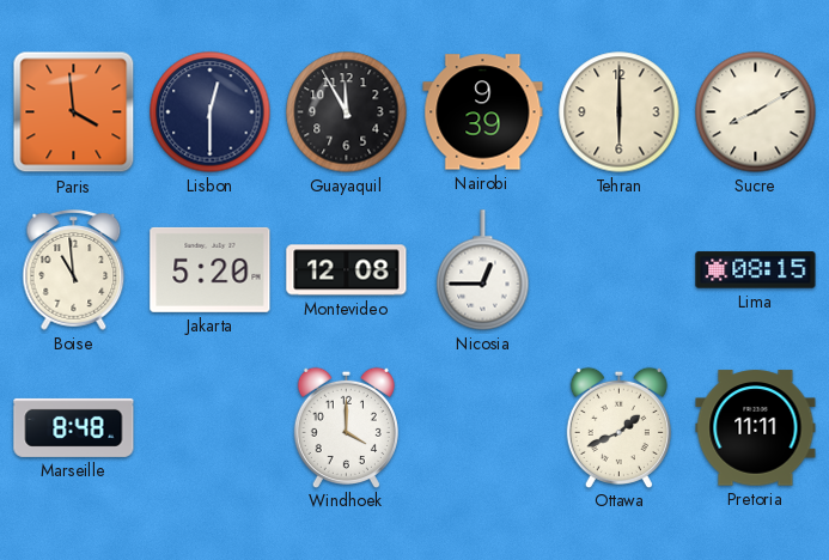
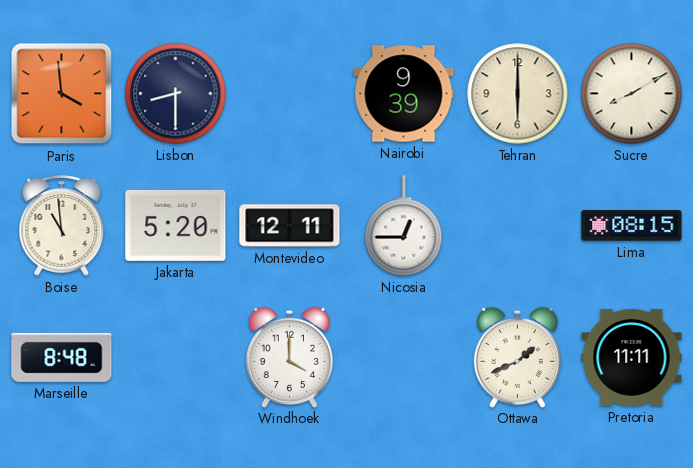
Lisbon: 12:30 -> 8:30 (176, 94)
Guayaquil: 11:55 -> none (347, 112)
Montevideo: 12:08 -> 12:11 (290, 226)
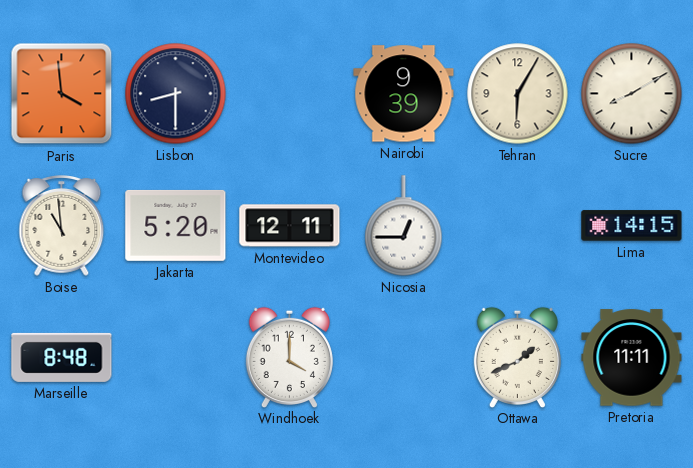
Tehran: 6:00 -> 6:05 (518, 94)
Lima: 08:15 -> 14:15 (632, 226)
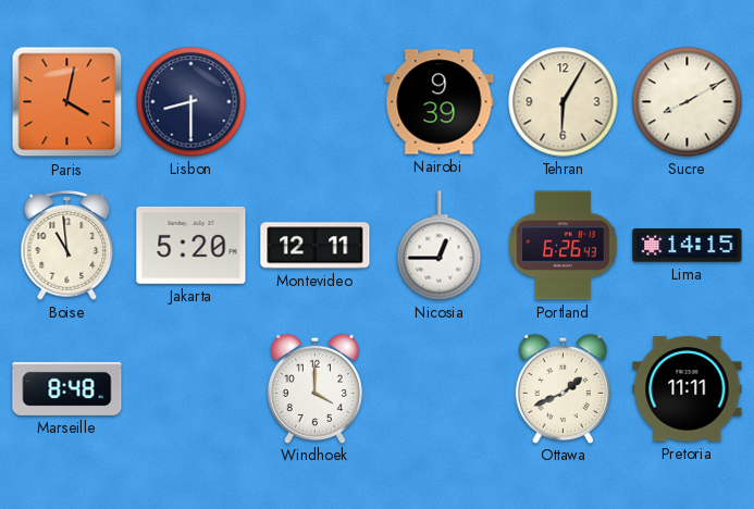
Paris: 3:59 -> 4:02 (67, 102)
Portland: none -> 6:26 (563, 246)
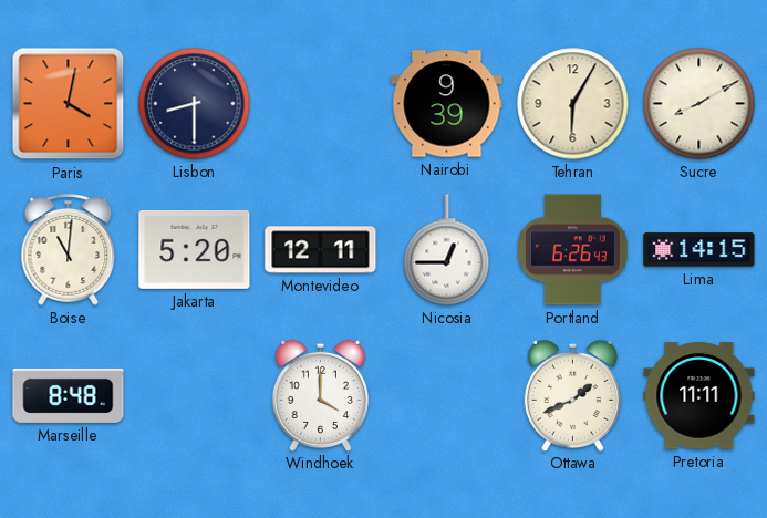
Boise: 10:59 -> 11:01 (69, 250)
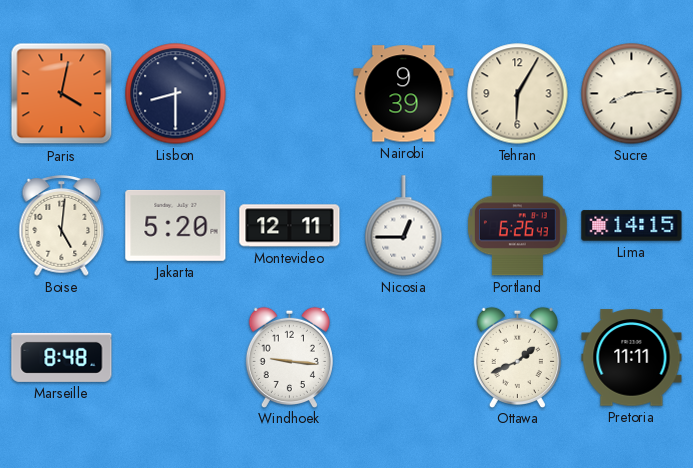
Sucre: 8:10 -> 8:14 (632, 94)
Boise: 11:01 -> 5:01 (62, 226)
Windhoek: 4:00 -> 9:16 (289, 357)
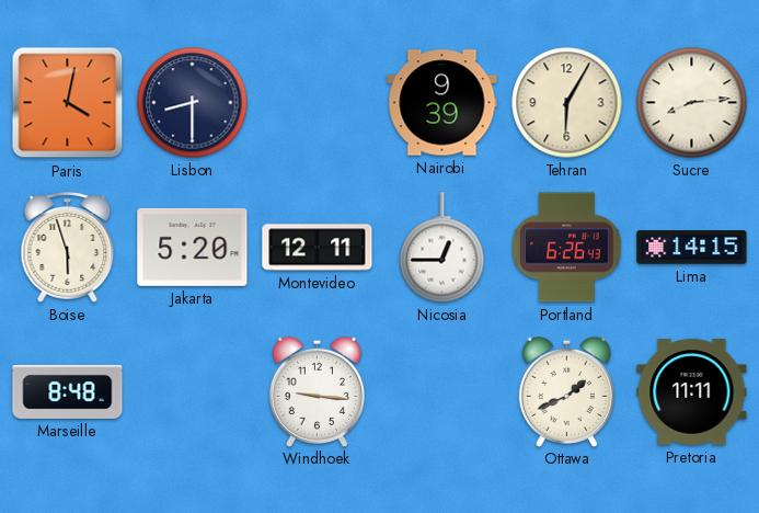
Boise: 5:01 -> 5:57 (68, 248)
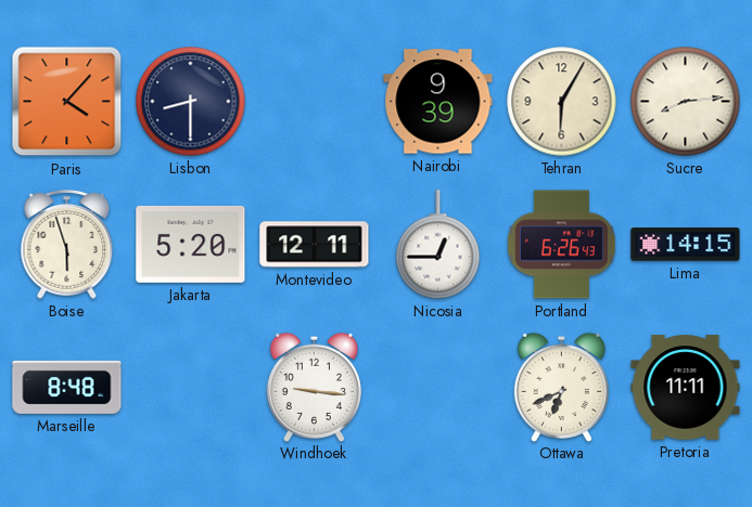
Paris: 4:02 -> 4:07 (67, 102)
Ottawa: 1:41 -> 6:41 (561, 387)
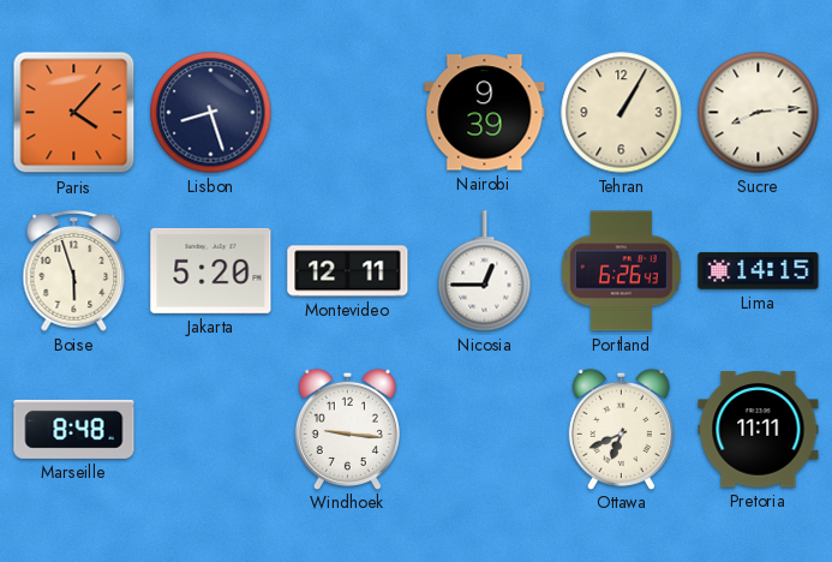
Lisbon: 8:30 -> 8:27 (211, 113)
Tehran: 6:05 -> 1:05 (622, 113)
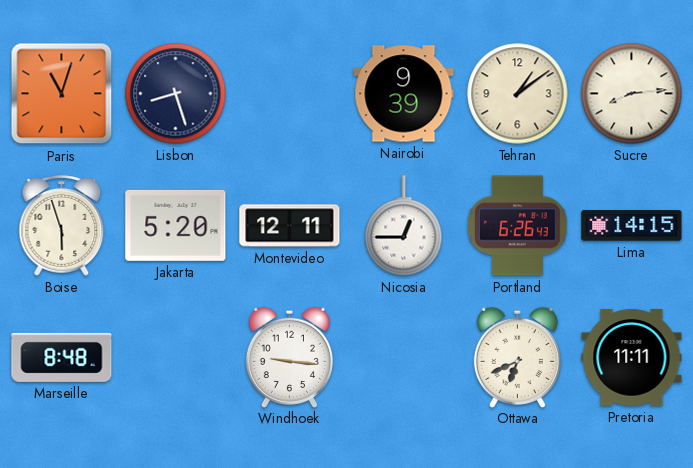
Paris: 4:07 -> 11:03 (62, 94)
Tehran: 1:05 -> 1:09 (518, 94)
